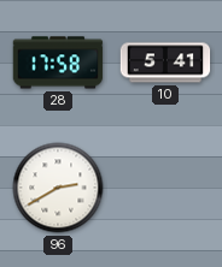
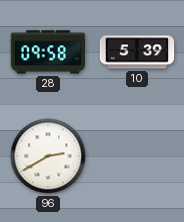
28: 17:58 -> 09:58 (48, 52)
10: 5:41 -> 5:39 (137, 52)
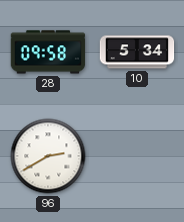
10: 5:39 -> 5:34 (137, 52)
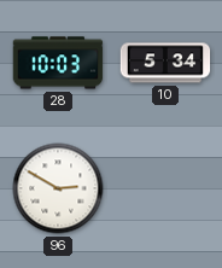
28: 09:58 -> 10:03 (58, 63)
96: 2:40 -> 2:50 (58, 188)
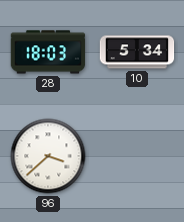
28: 10:03 -> 18:03 (48, 52)
96: 2:50 -> 3:38 (48, 156)
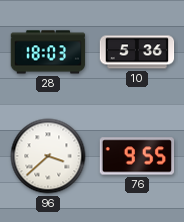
10: 5:34 -> 5:36 (137, 52)
76: none -> 9:55 (137, 156)
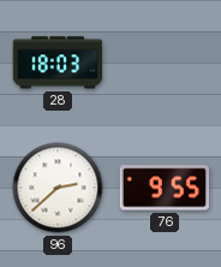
10: 5:36 -> none (137, 52)
96: 3:38 -> 2:38 (58, 188)
